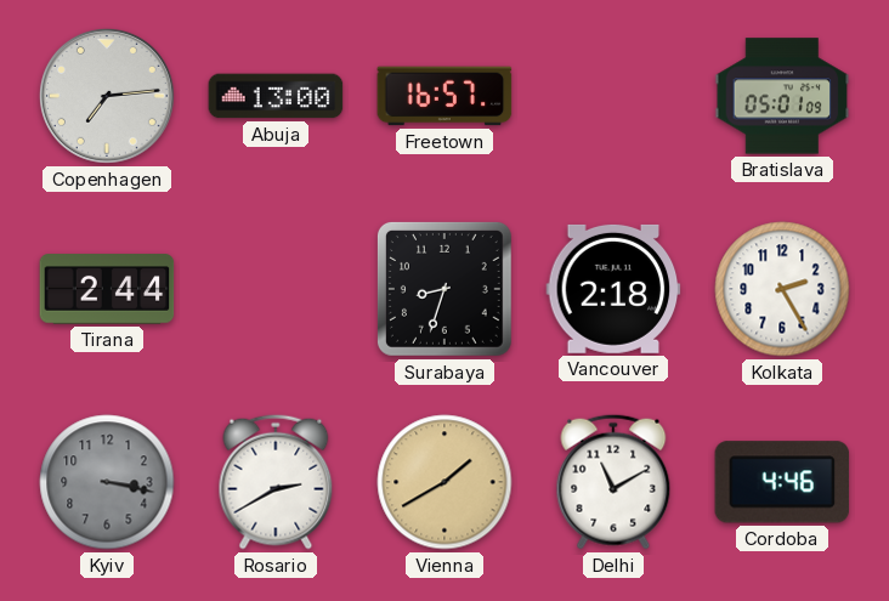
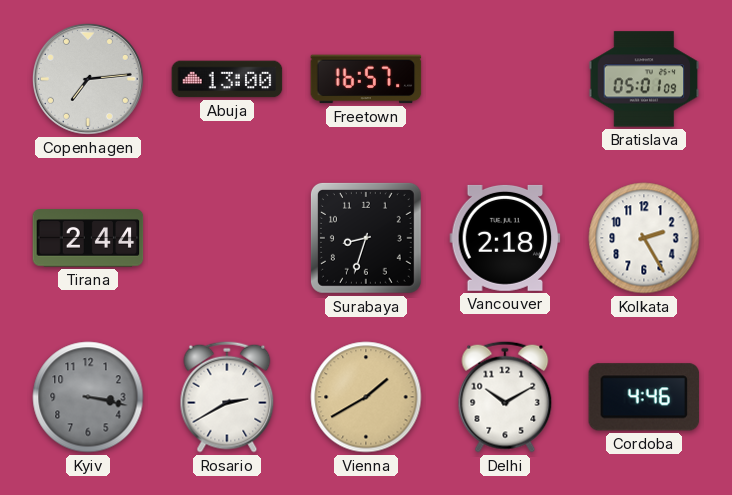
Delhi: 11:10 -> 10:10 (505, 397)
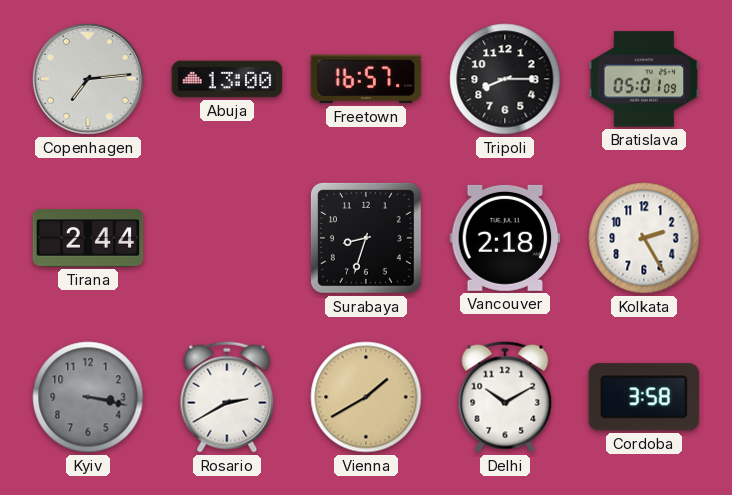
Tripoli: none -> 8:15 (505, 79)
Cordoba: 4:46 -> 3:58 (644, 397)
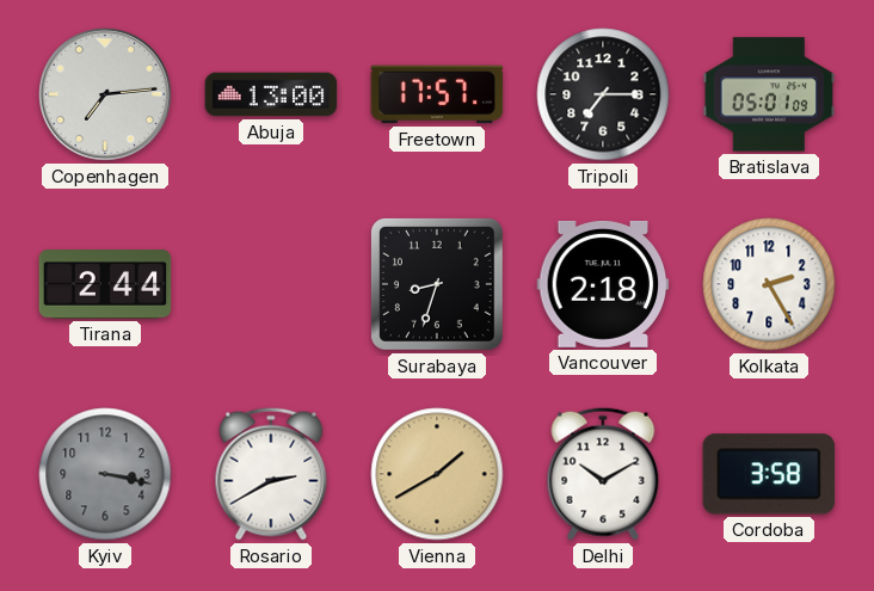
Freetown: 16:57 -> 17:57 (437, 94)
Tripoli: 8:15 -> 7:15 (603, 94)
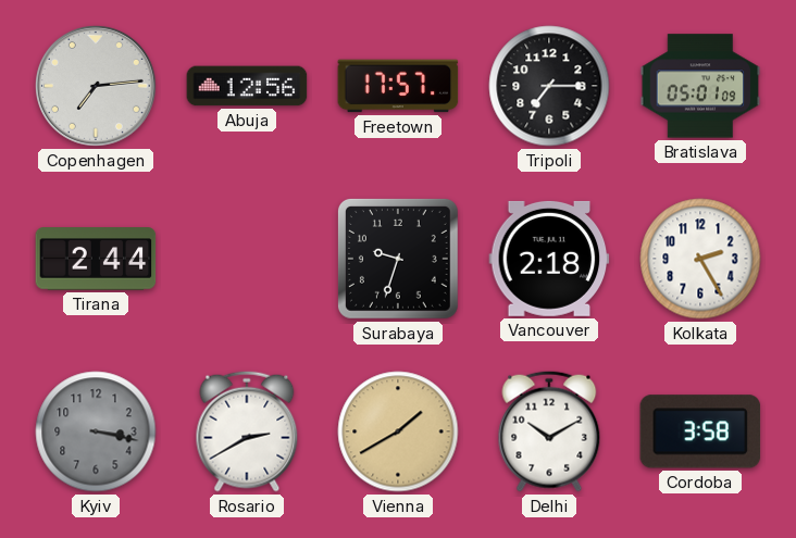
Abuja: 13:00 -> 12:56 (247, 86)
Surabaya: 8:33 -> 9:33 (398, 259)
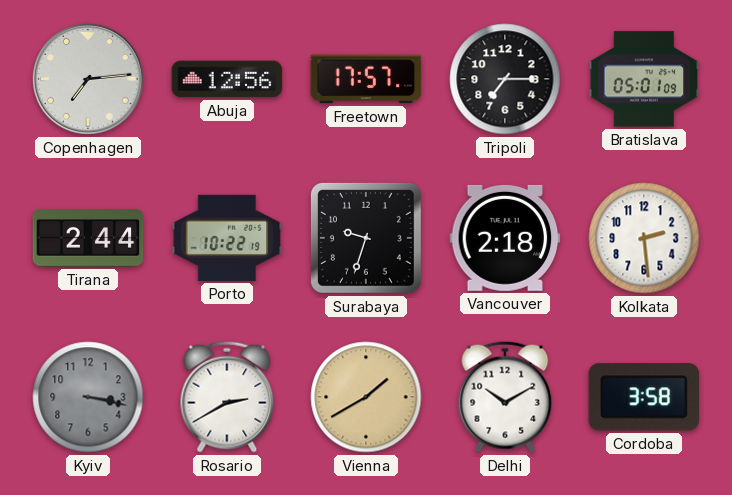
Porto: none -> 10:22 (227, 238)
Kolkata: 2:25 -> 2:29 (644, 238)
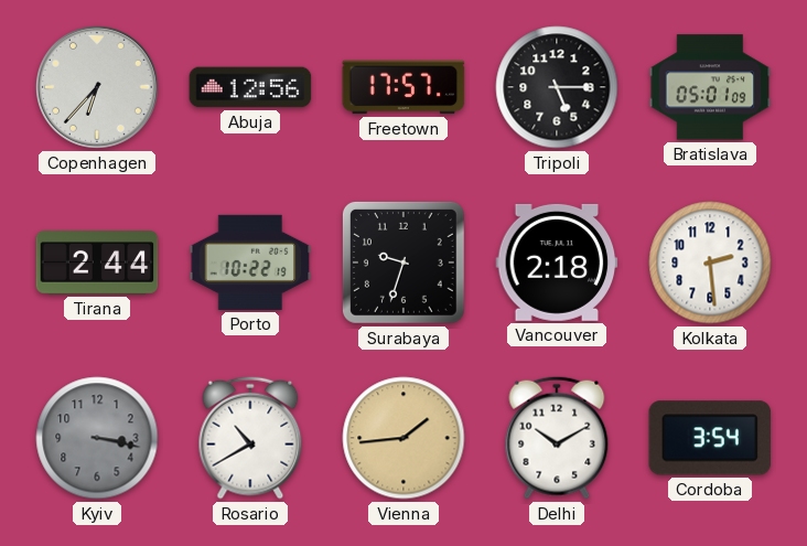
Copenhagen: 7:14 -> 6:37 (97, 87)
Tripoli: 7:15 -> 5:15 (557, 87)
Rosario: 2:40 -> 10:40 (250, 438)
Vienna: 1:40 -> 1:44 (403, 438)
Cordoba: 3:58 -> 3:54 (710, 438)
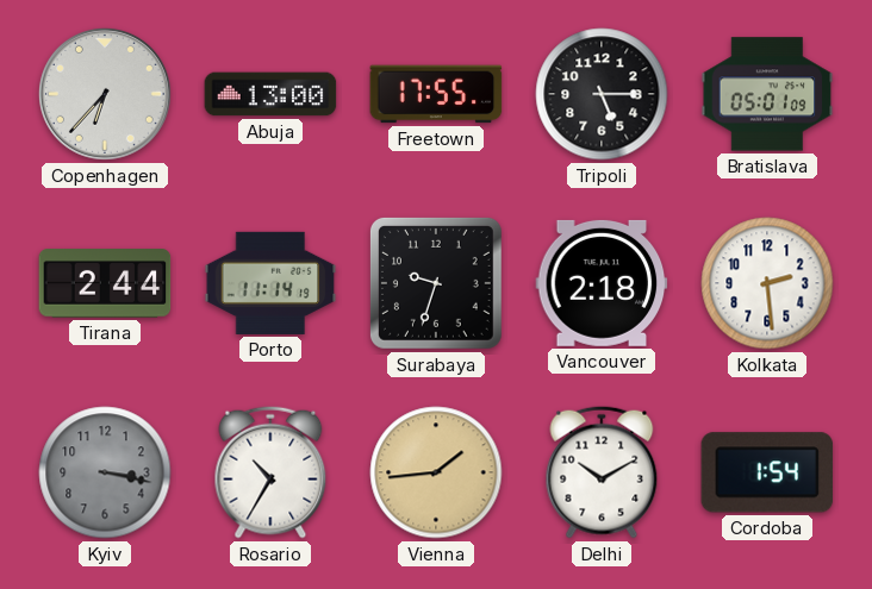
Abuja: 12:56 -> 13:00 (270, 94)
Freetown: 17:57 -> 17:55 (436, 94)
Porto: 10:22 -> 11:14 (270, 283)
Rosario: 10:40 -> 10:35 (270, 472)
Cordoba: 3:54 -> 1:54 (767, 472)
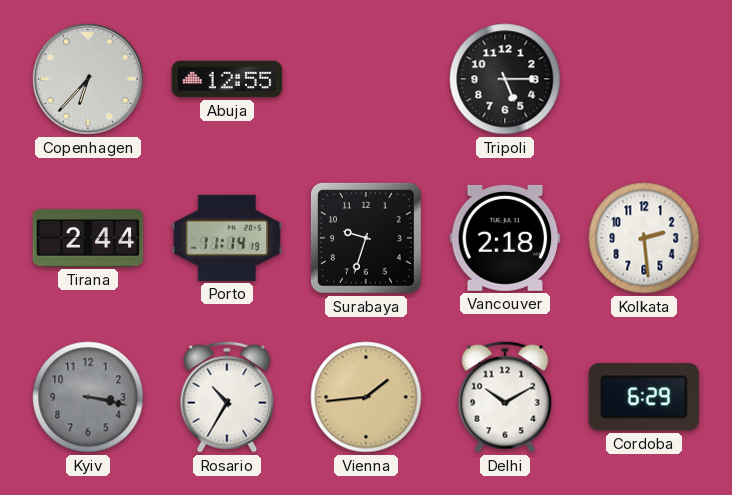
Abuja: 13:00 -> 12:55 (227, 79)
Freetown: 17:55 -> none (436, 94)
Bratislava: 05:01 -> none (767, 94)
Cordoba: 1:54 -> 6:29 (644, 397)
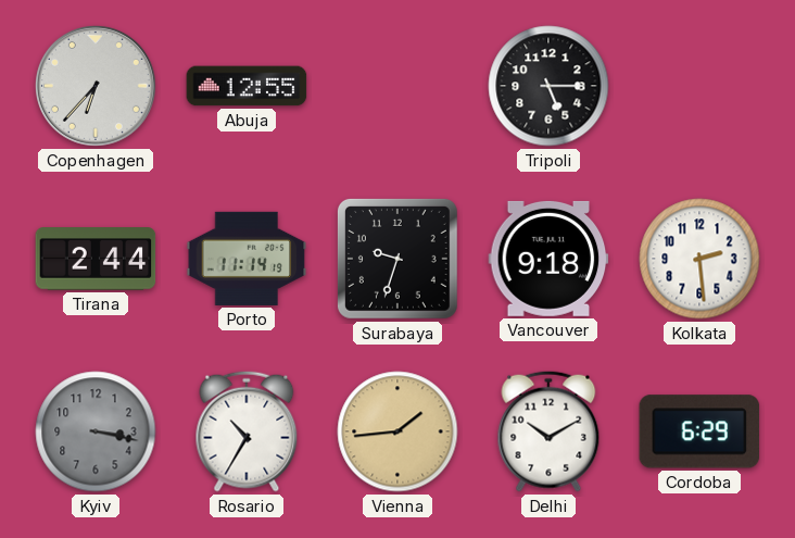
Vancouver: 2:18 -> 9:18 (548, 259)
